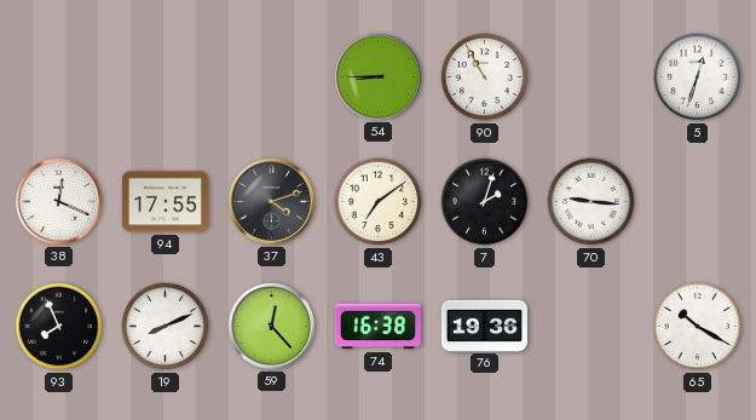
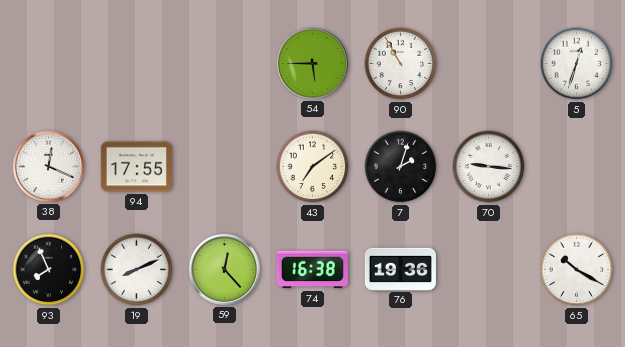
54: 8:45 -> 5:45 (312, 63)
37: 4:12 -> none (271, 201)
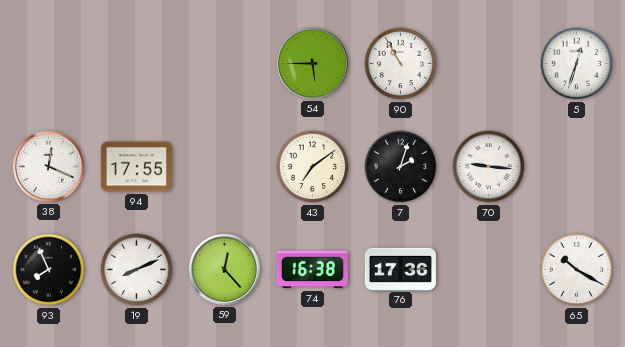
76: 19:36 -> 17:36 (400, 269)
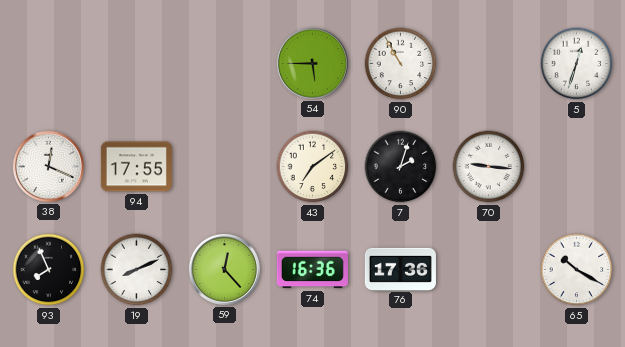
74: 16:38 -> 16:36 (312, 270)
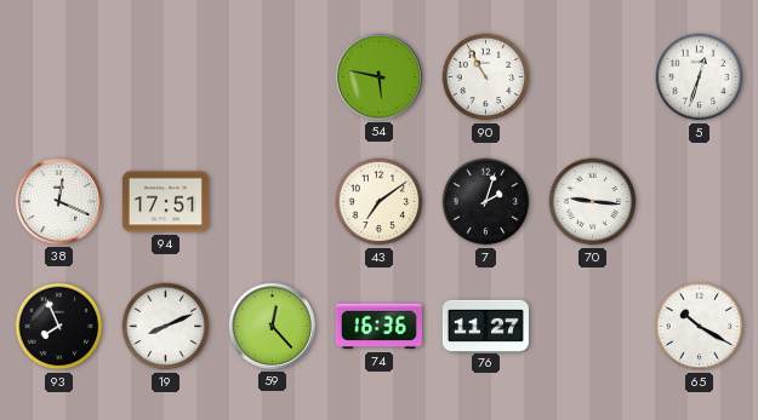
54: 5:45 -> 5:47 (378, 76)
94: 17:55 -> 17:51 (165, 202)
76: 17:36 -> 11:27 (485, 326)
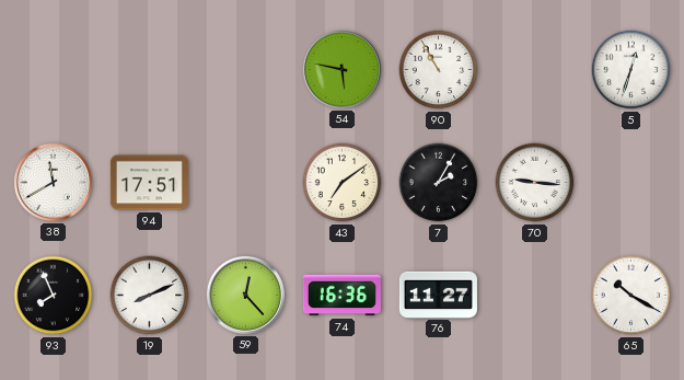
38: 12:19 -> 11:40 (53, 182)
7: 2:03 -> 2:05 (439, 183)
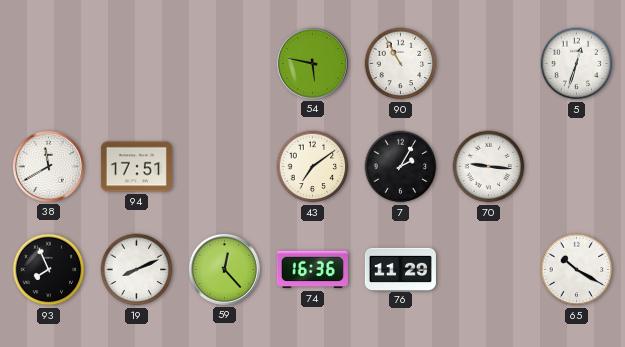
76: 11:27 -> 11:29 (400, 269)
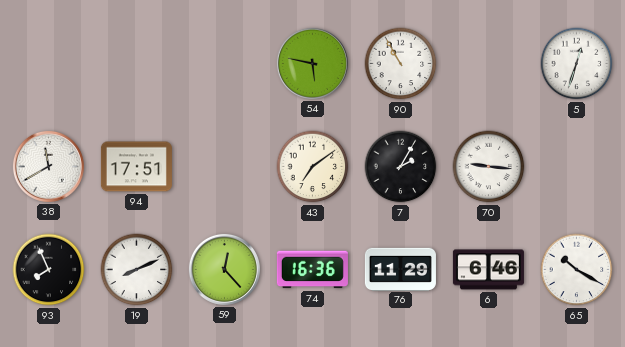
6: none -> 6:46 (488, 270)
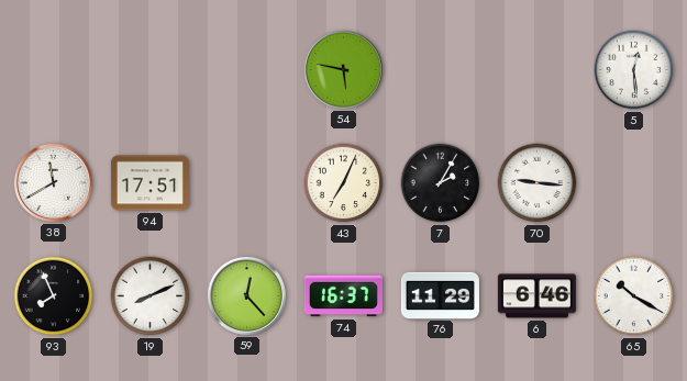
90: 10:55 -> none (401, 64)
5: 12:33 -> 12:29 (634, 70)
43: 7:09 -> 7:04 (344, 183)
74: 16:36 -> 16:37 (343, 296)
